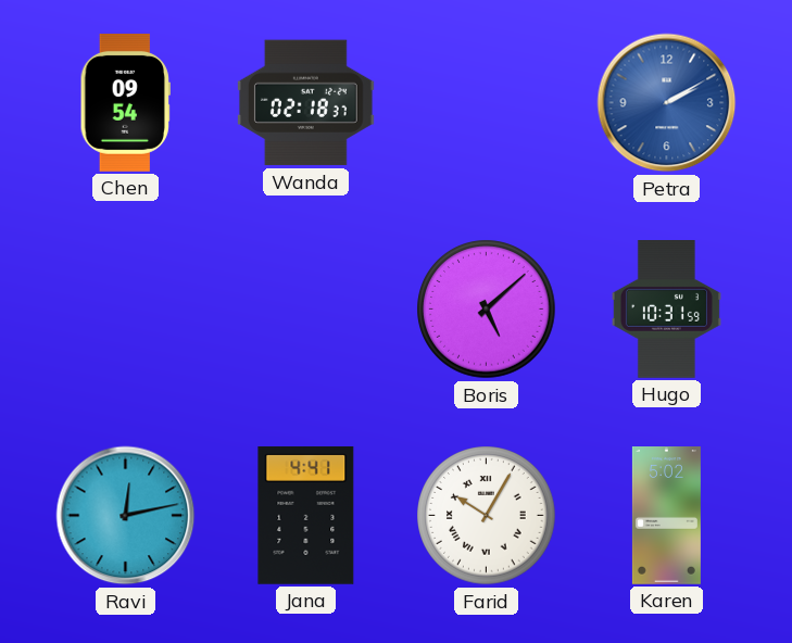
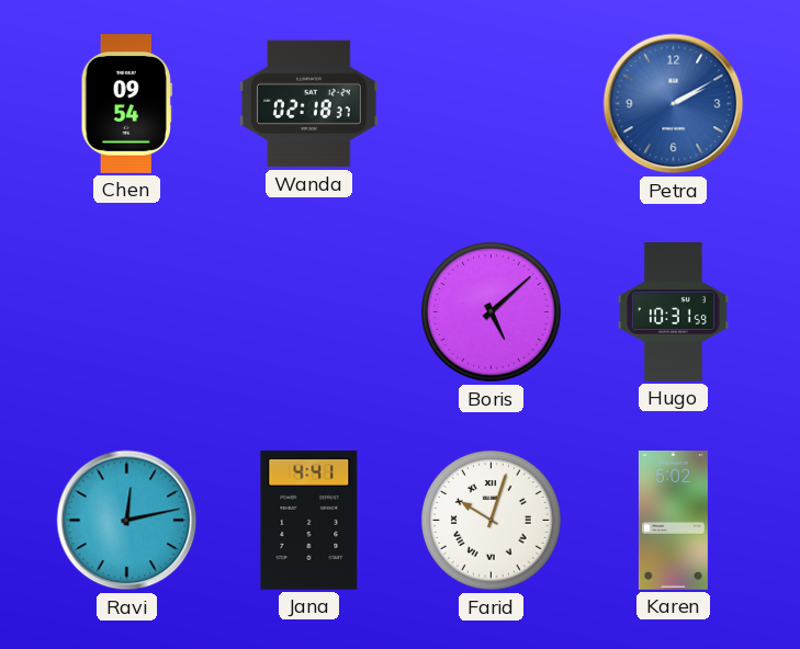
Farid: 10:05 -> 10:03 (492, 521)
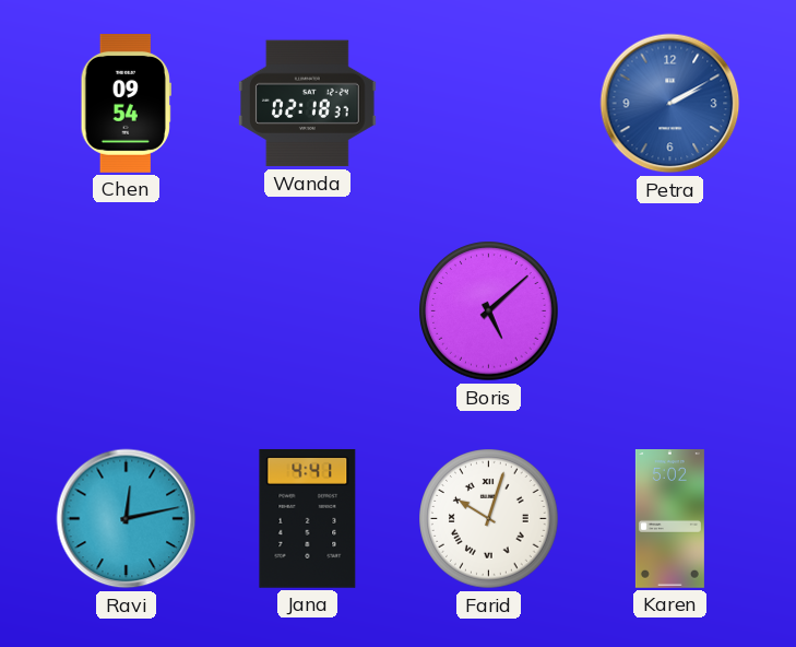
Hugo: 10:31 -> none (673, 312)
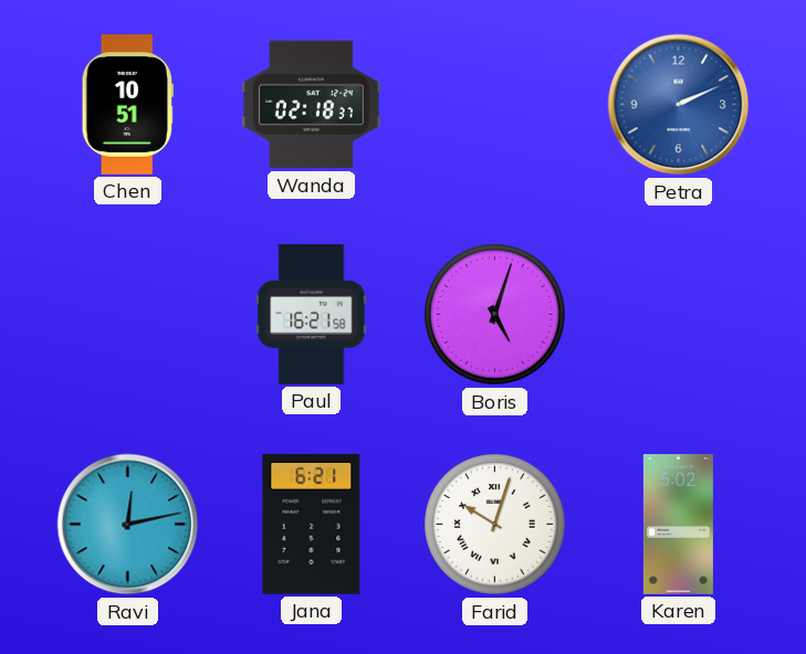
Chen: 09:54 -> 10:51 (127, 105)
Petra: 2:10 -> 2:11 (679, 105)
Paul: none -> 16:21 (312, 315)
Boris: 5:08 -> 5:03 (495, 315)
Jana: 4:41 -> 6:21 (312, 524)
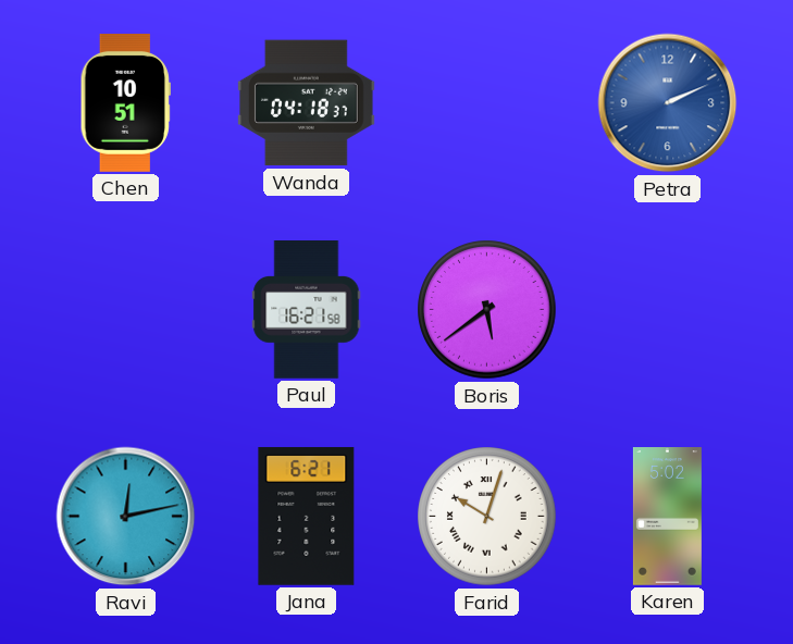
Wanda: 02:18 -> 04:18 (306, 103)
Boris: 5:03 -> 5:39 (487, 310)
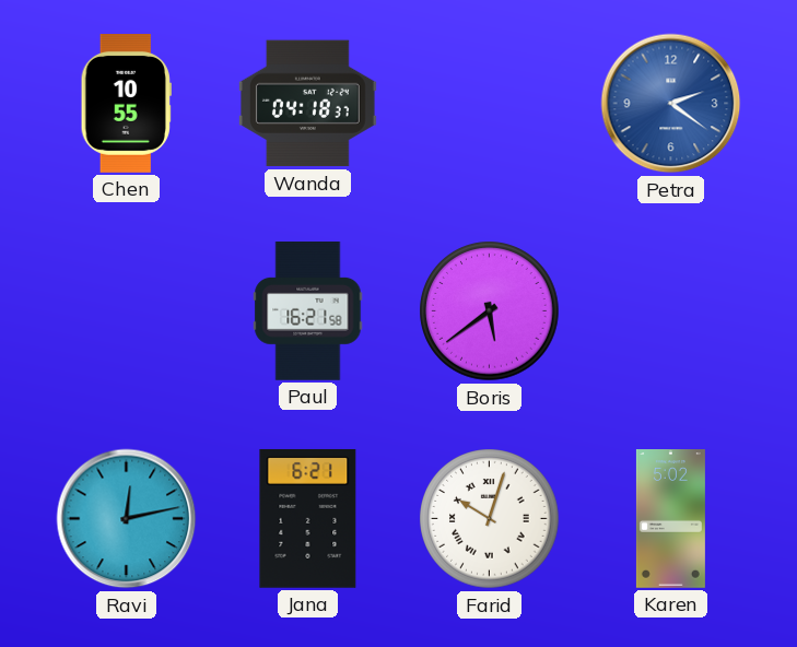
Chen: 10:51 -> 10:55 (126, 104)
Petra: 2:11 -> 2:21 (671, 104)
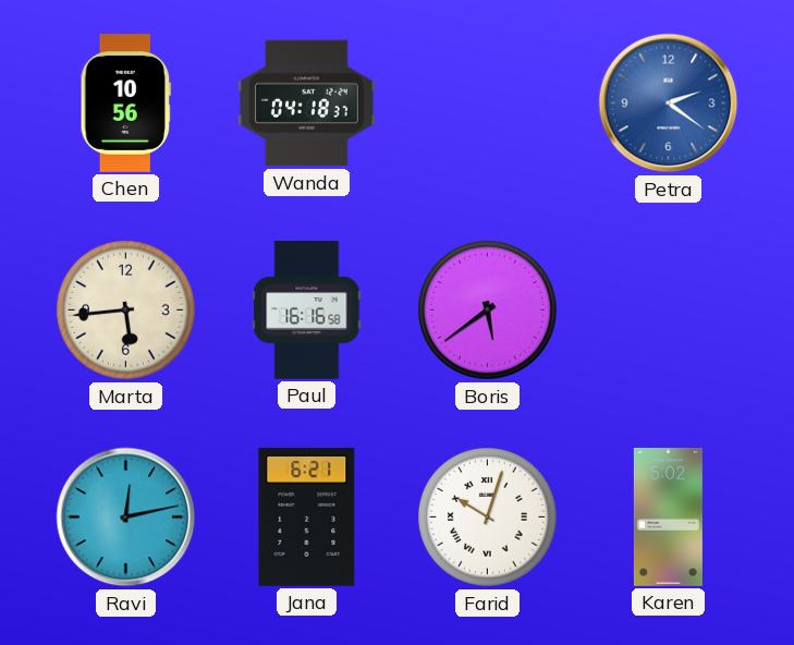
Chen: 10:55 -> 10:56 (125, 104)
Marta: none -> 5:44 (126, 311)
Paul: 16:21 -> 16:16 (307, 311)
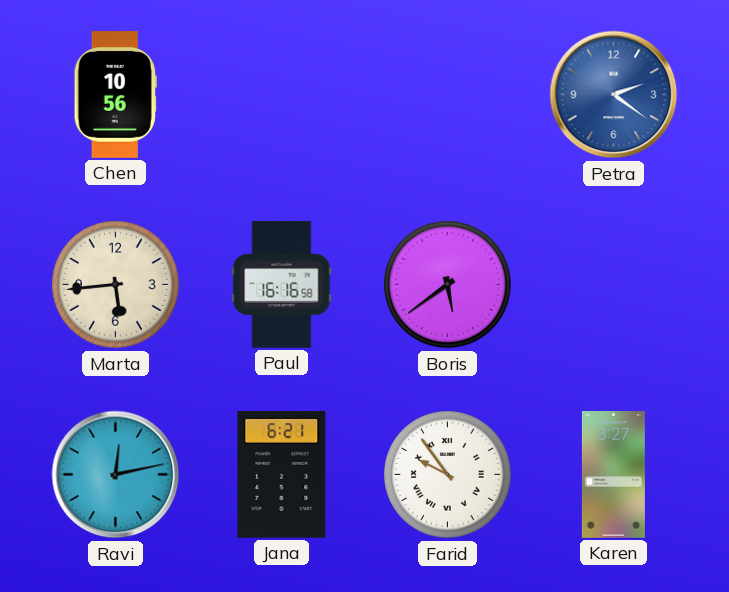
Wanda: 04:18 -> none (306, 104)
Farid: 10:03 -> 9:54 (448, 475)
Karen: 5:02 -> 3:27 (613, 475)
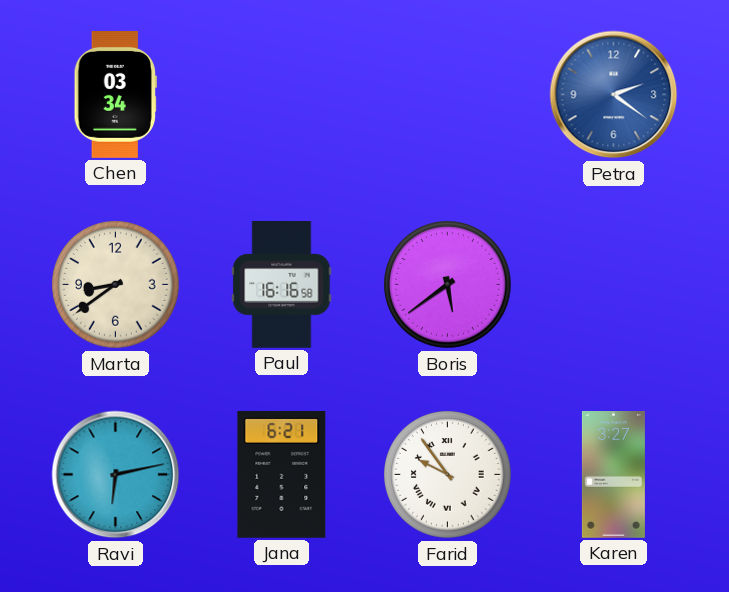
Chen: 10:56 -> 03:34 (115, 95)
Marta: 5:44 -> 8:39 (116, 285)
Ravi: 12:13 -> 6:13 (116, 475)
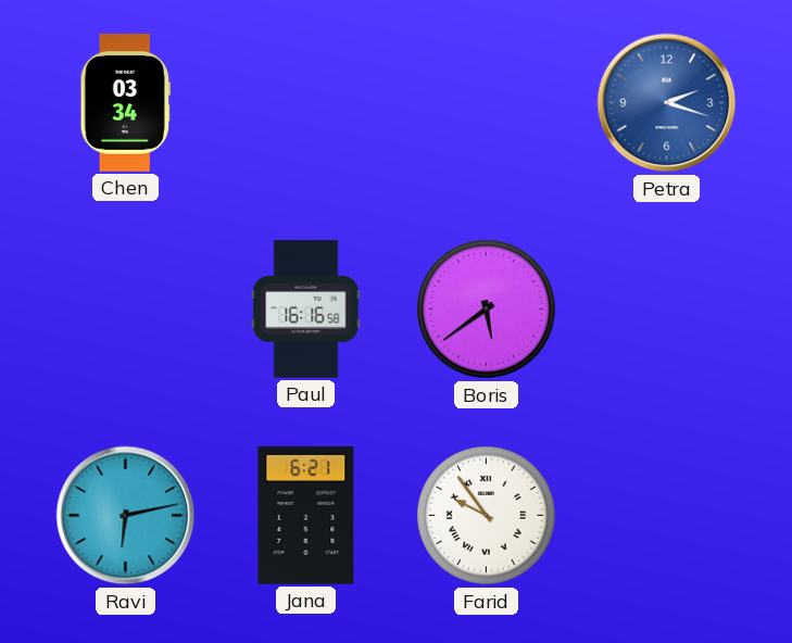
Petra: 2:21 -> 2:18 (667, 103)
Marta: 8:39 -> none (116, 285)
Karen: 3:27 -> none (613, 475)
